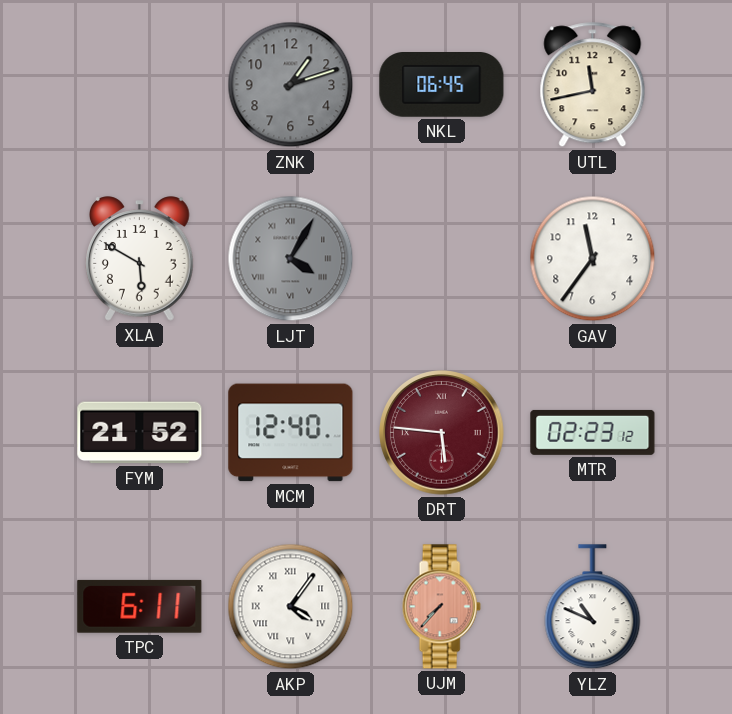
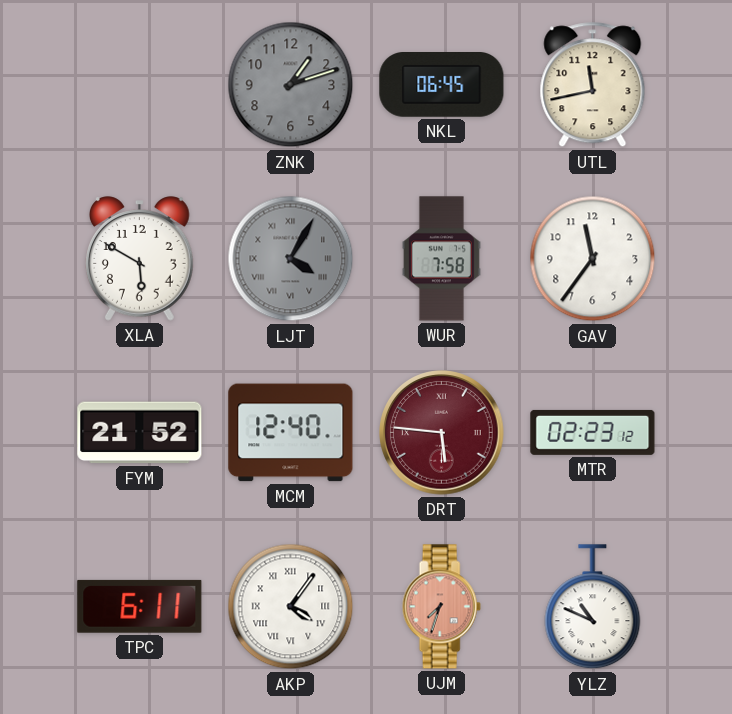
WUR: none -> 7:58 (441, 259)
UJM: 7:37 -> 7:33 (441, 607)
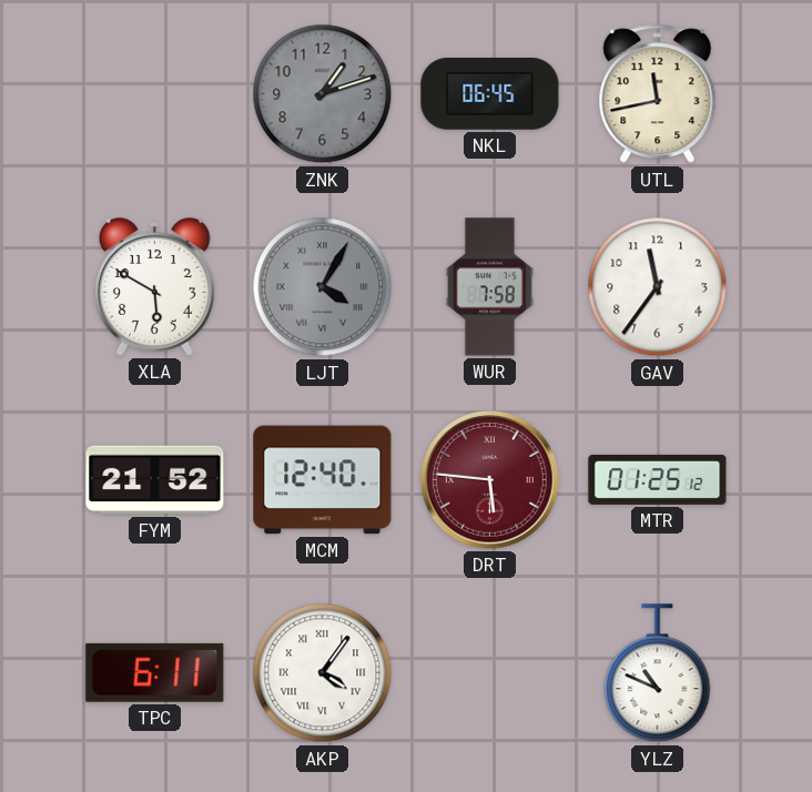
MTR: 02:23 -> 01:25 (658, 479)
UJM: 7:33 -> none (441, 607)
